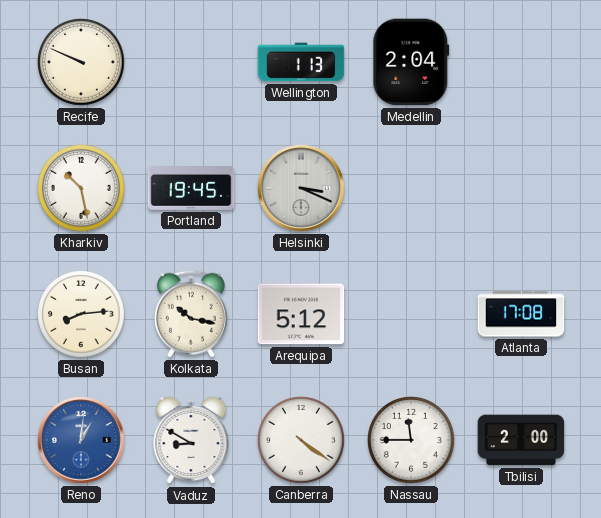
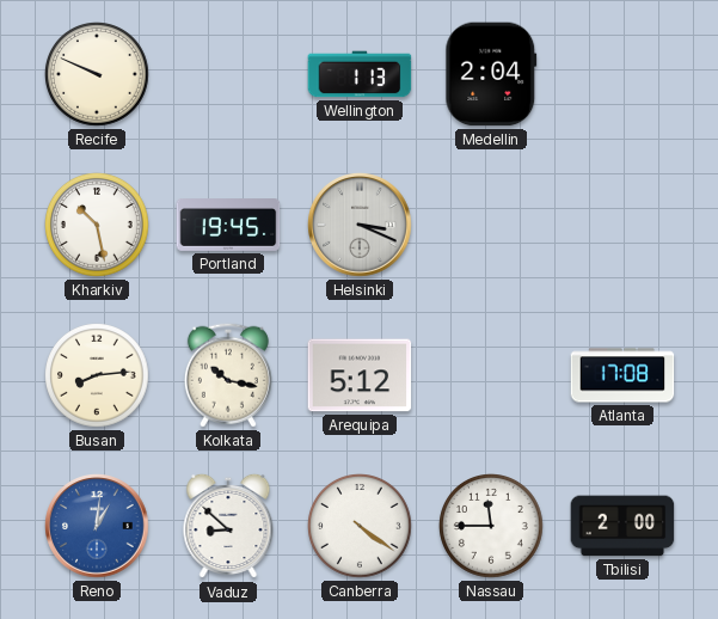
Vaduz: 8:50 -> 8:52 (228, 526)
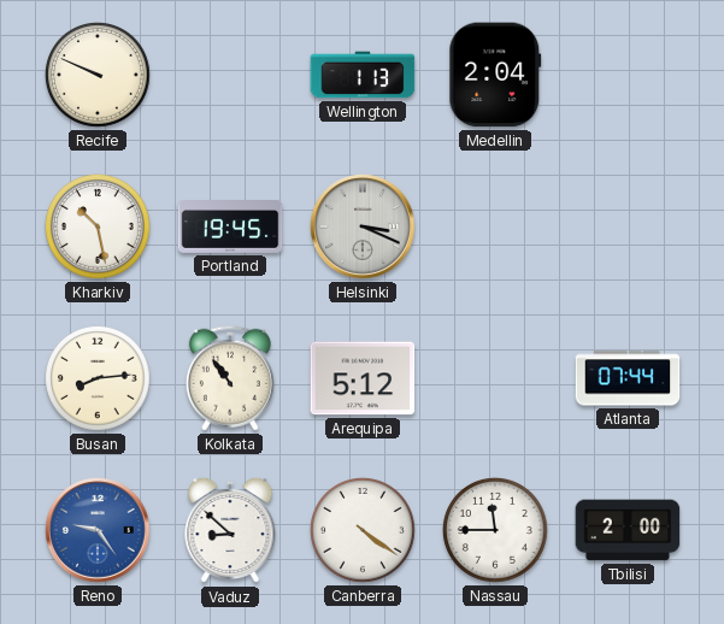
Kolkata: 10:17 -> 10:54 (230, 378)
Atlanta: 17:08 -> 07:44 (628, 378)
Reno: 1:01 -> 9:24 (98, 530)
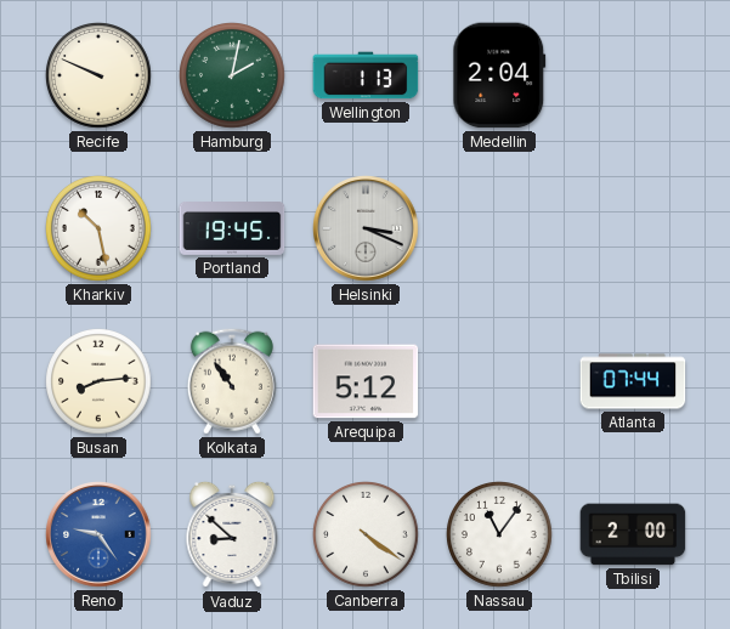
Hamburg: none -> 2:02 (233, 76)
Nassau: 11:45 -> 11:06 (500, 535)
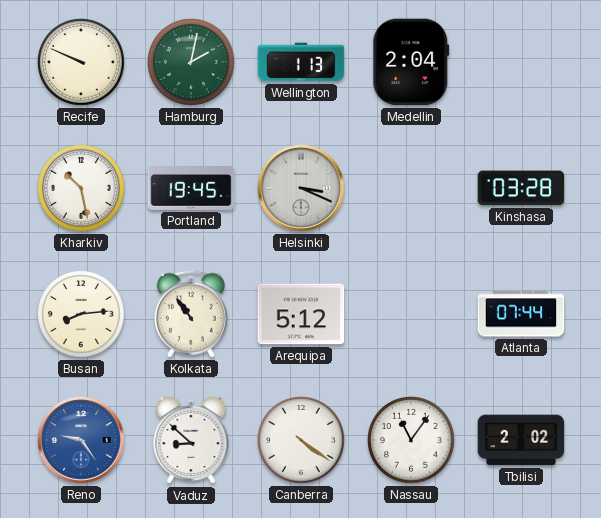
Kinshasa: none -> 03:28 (521, 188)
Tbilisi: 2:00 -> 2:02 (521, 440)
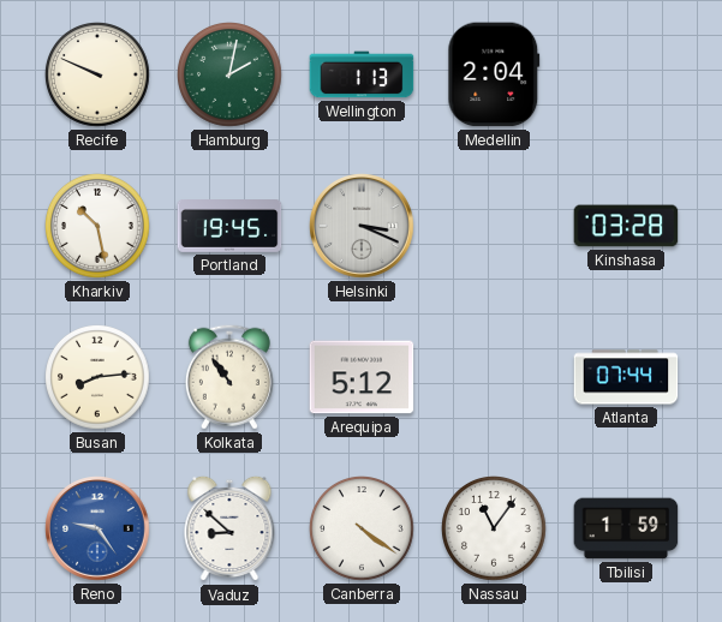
Tbilisi: 2:02 -> 1:59 (626, 528)
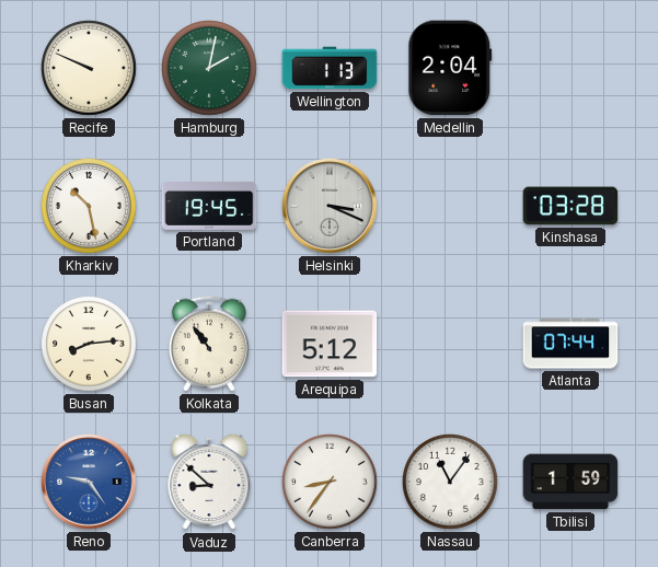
Canberra: 4:21 -> 8:36 (331, 483)
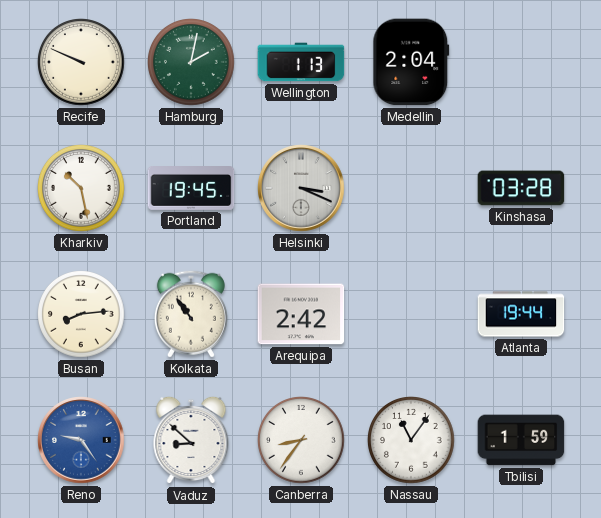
Arequipa: 5:12 -> 2:42 (301, 314)
Atlanta: 07:44 -> 19:44 (521, 314)
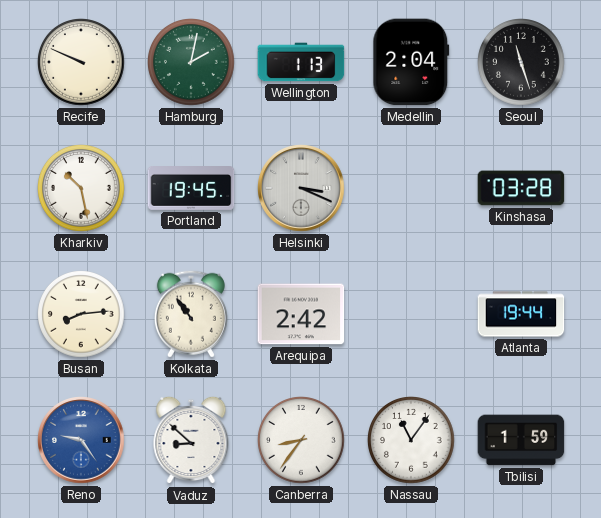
Seoul: none -> 11:27 (522, 63)
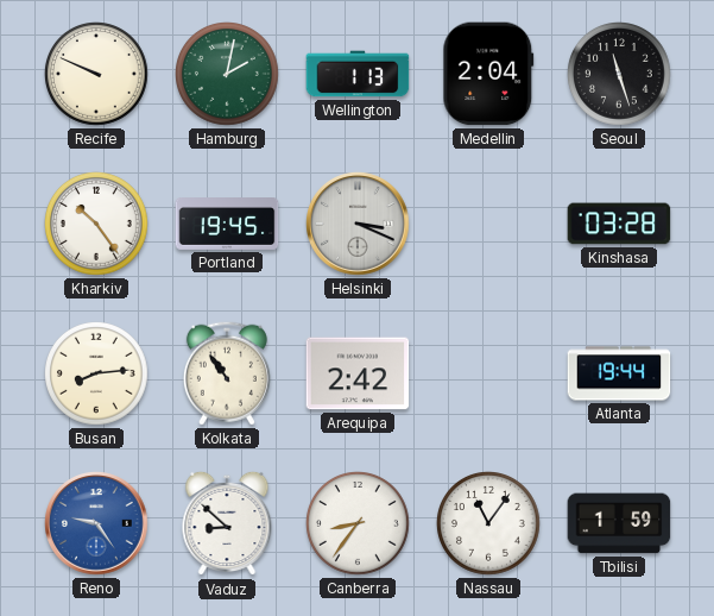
Kharkiv: 10:28 -> 10:24 (97, 225)
